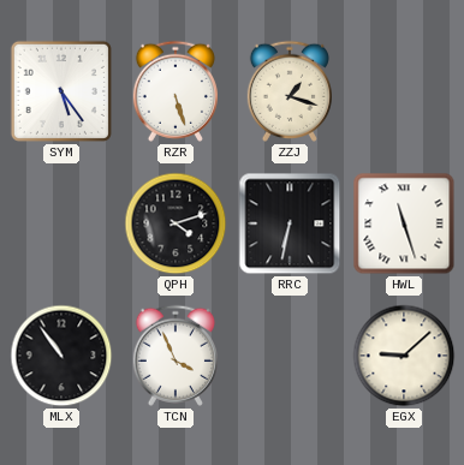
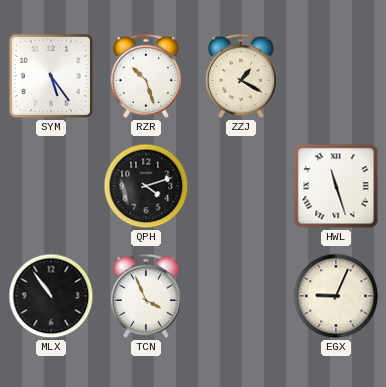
RZR: 5:27 -> 10:27 (146, 76)
ZZJ: 1:18 -> 1:20 (241, 76)
RRC: 6:32 -> none (290, 223)
EGX: 9:08 -> 9:04 (336, 296)
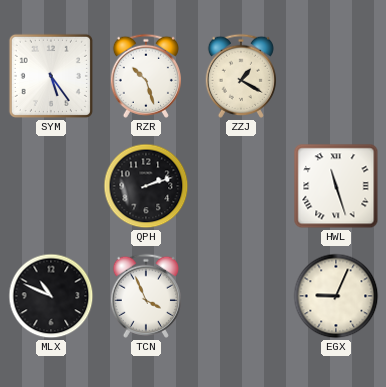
QPH: 4:12 -> 2:12 (146, 186)
MLX: 10:54 -> 10:49 (51, 296)
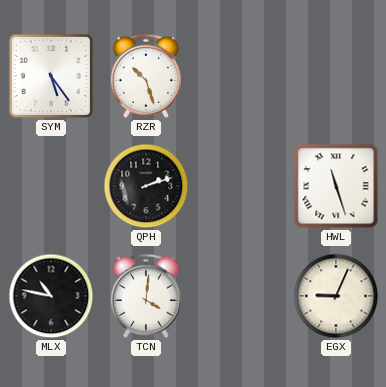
ZZJ: 1:20 -> none (241, 76)
MLX: 10:49 -> 10:47 (51, 296)
TCN: 3:56 -> 4:01 (146, 296)
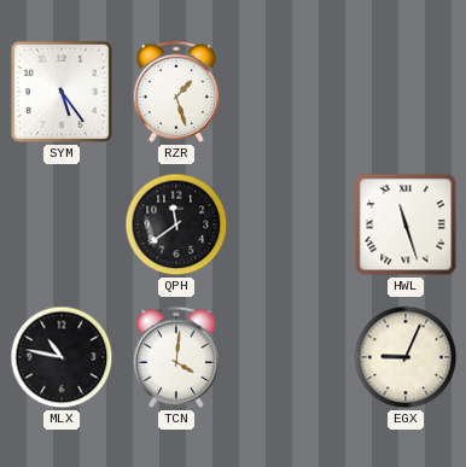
RZR: 10:27 -> 1:27 (176, 92)
QPH: 2:12 -> 11:39 (176, 224)
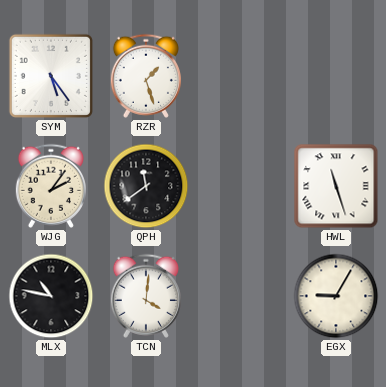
WJG: none -> 2:06 (51, 186)
EGX: 9:04 -> 9:05 (336, 296)
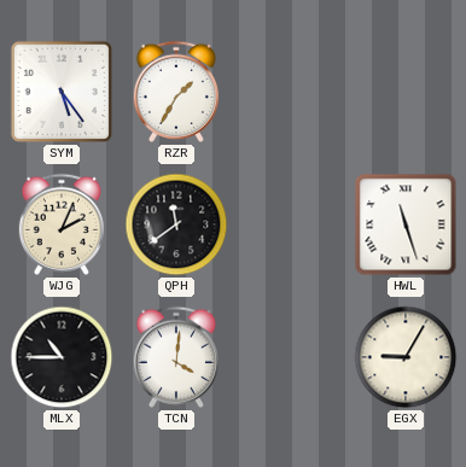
RZR: 1:27 -> 1:35 (176, 92)
WJG: 2:06 -> 2:04 (62, 224)
MLX: 10:47 -> 10:45 (62, 357)
